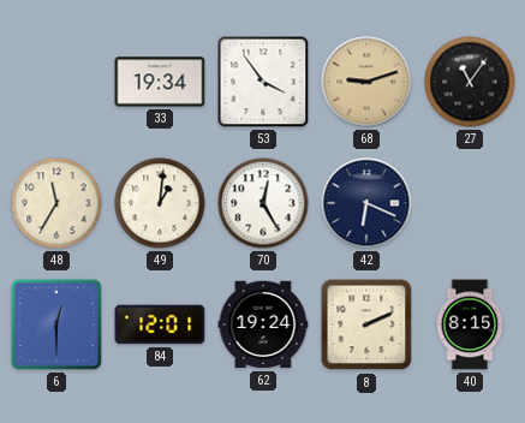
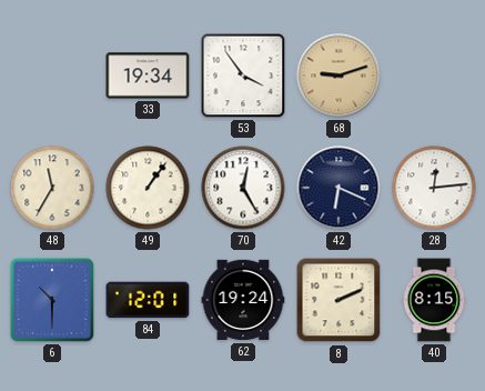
27: 11:06 -> none (470, 82)
49: 1:01 -> 1:06 (148, 188)
28: none -> 12:14 (434, 188)
6: 12:30 -> 10:30 (52, 300)
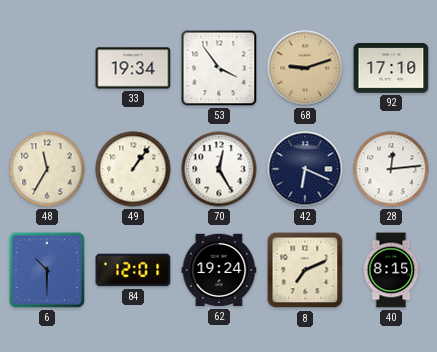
92: none -> 17:10 (391, 68)
8: 2:11 -> 7:11 (305, 270)
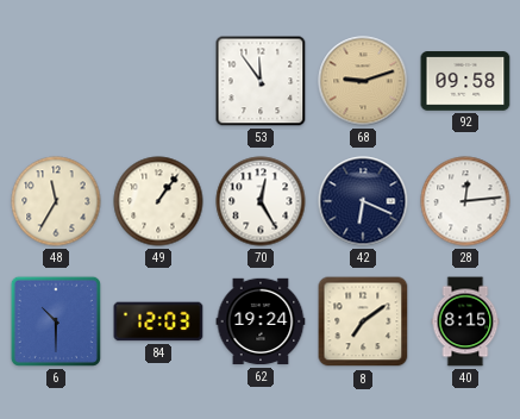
33: 19:34 -> none (133, 68)
53: 3:54 -> 11:54 (261, 81)
92: 17:10 -> 09:58 (465, 81)
84: 12:01 -> 12:03 (158, 321)
8: 7:11 -> 7:09 (363, 321)
